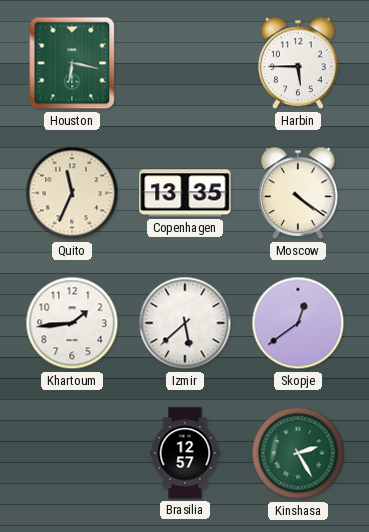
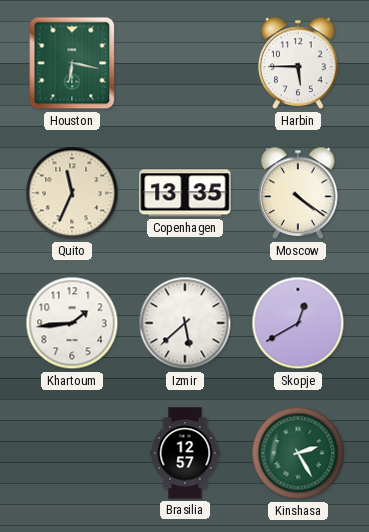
Skopje: 12:39 -> 12:40 (298, 323)
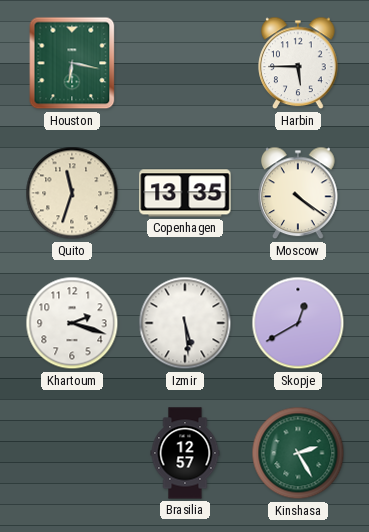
Quito: 11:34 -> 11:33 (72, 193)
Khartoum: 1:44 -> 2:18 (72, 323)
Izmir: 5:38 -> 5:29 (185, 323)
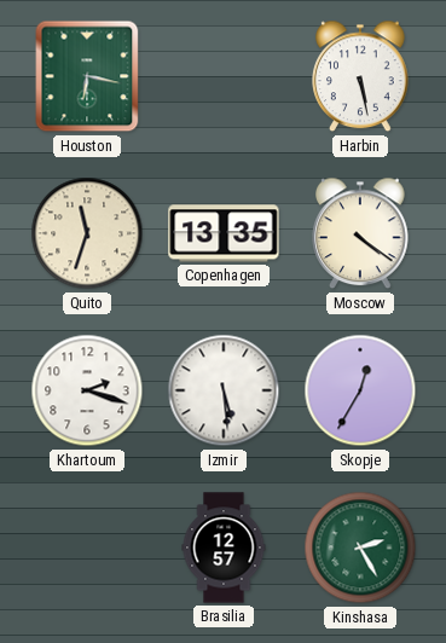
Harbin: 5:45 -> 5:28 (360, 76)
Skopje: 12:40 -> 12:35 (360, 390)
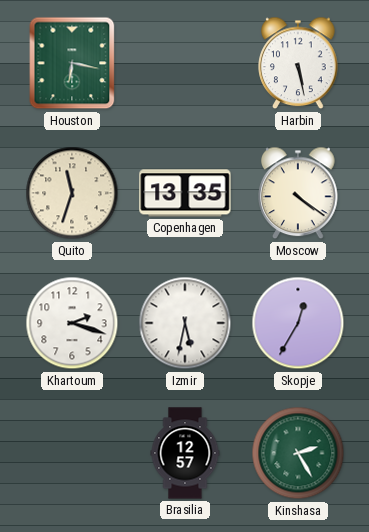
Izmir: 5:29 -> 5:32 (185, 323)
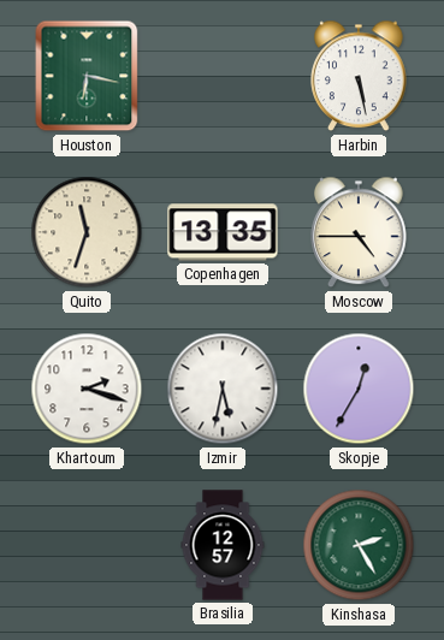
Moscow: 4:21 -> 4:45 (359, 232)
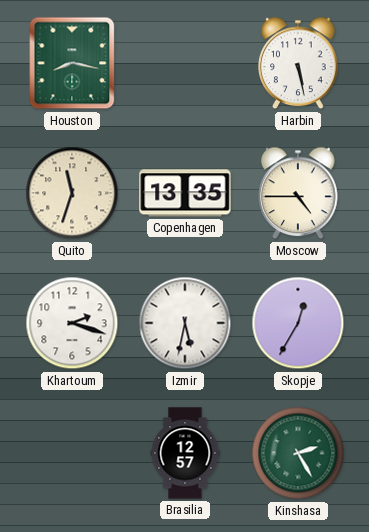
Houston: 6:17 -> 8:17 (72, 63)
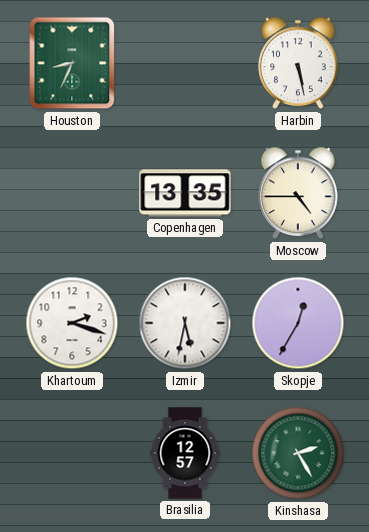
Houston: 8:17 -> 8:34 (72, 63)
Quito: 11:33 -> none (72, 193)
